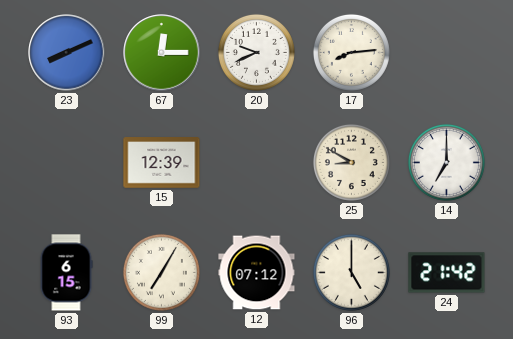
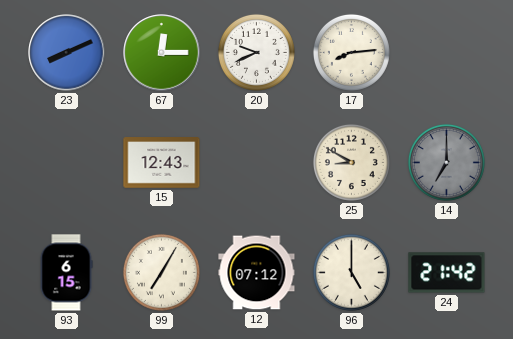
15: 12:39 -> 12:43 (162, 163)
14 dial: white -> grey (446, 162)
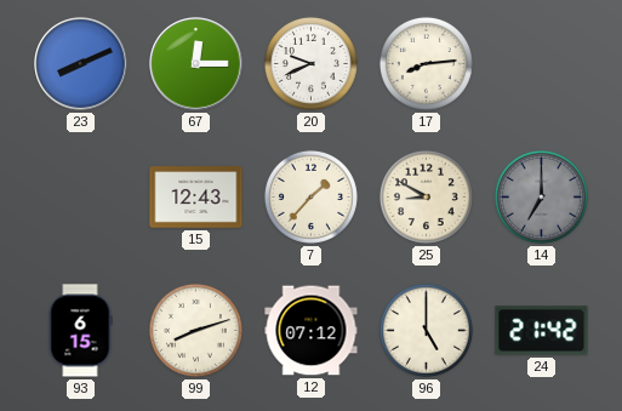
7: none -> 1:37 (310, 196)
99: 7:05 -> 8:12 (195, 330)
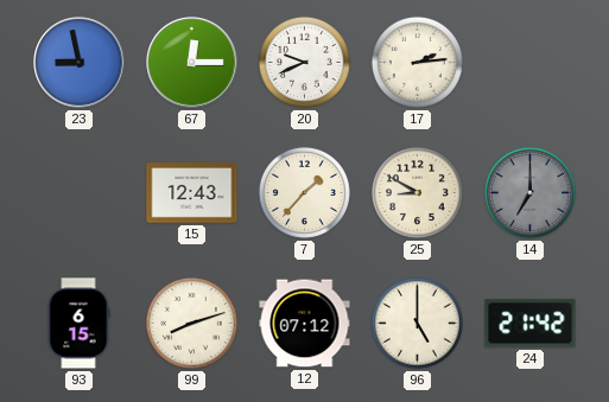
23: 8:11 -> 8:58 (80, 63)
17: 8:14 -> 2:14 (417, 62)
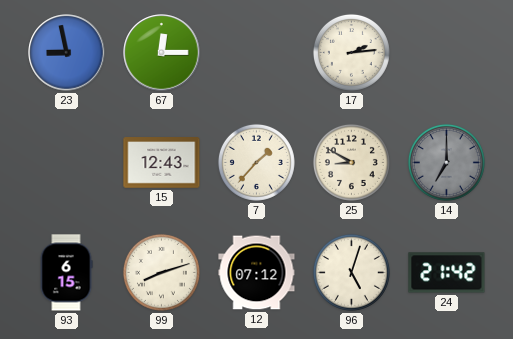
20: 9:41 -> none (304, 62)
96: 5:00 -> 5:03 (351, 272)
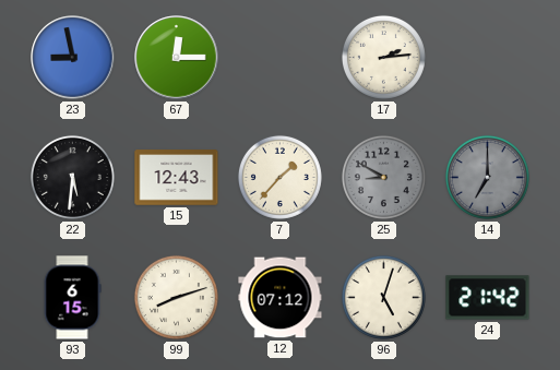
22: none -> 5:31 (72, 177)
25 dial: cream -> grey (383, 177)
